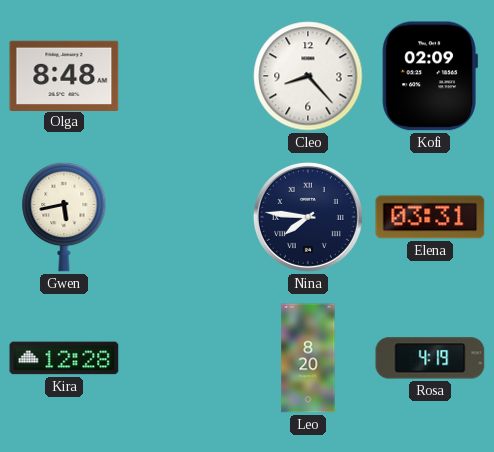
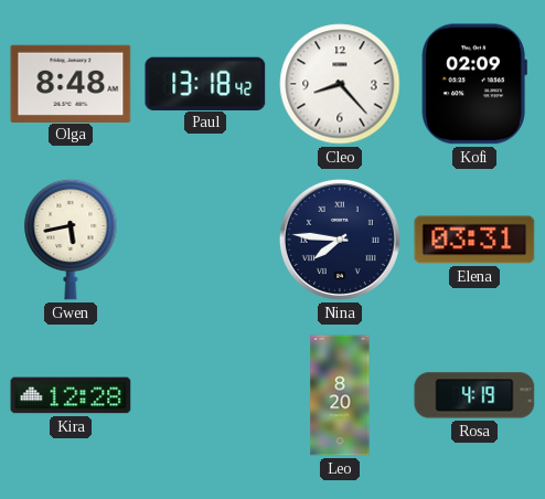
Paul: none -> 13:18 (205, 83)
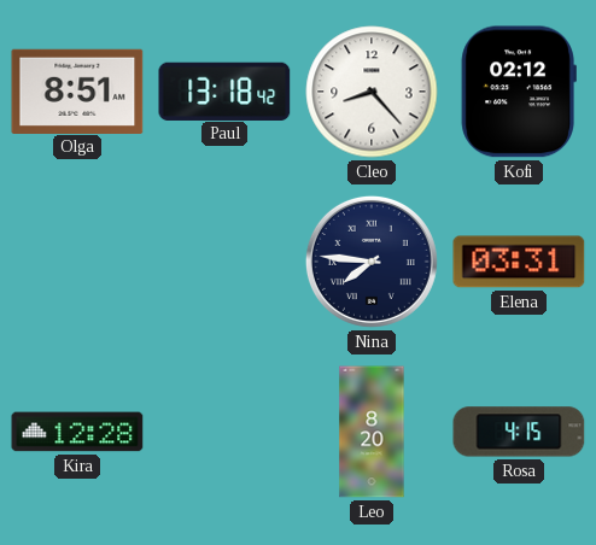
Olga: 8:48 -> 8:51 (77, 90)
Kofi: 02:09 -> 02:12 (519, 92)
Gwen: 5:43 -> none (71, 240)
Rosa: 4:19 -> 4:15 (519, 432)
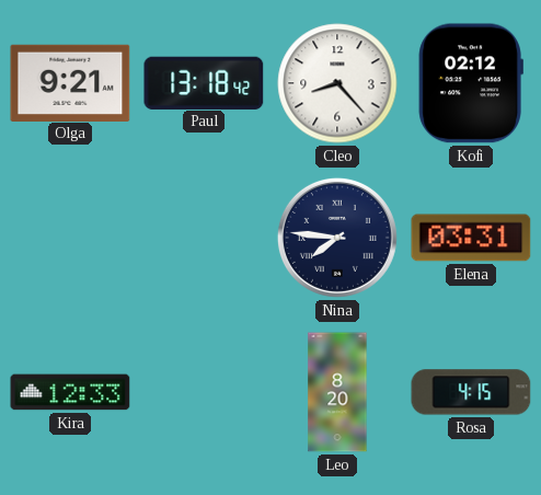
Olga: 8:51 -> 9:21 (70, 82)
Kira: 12:28 -> 12:33 (70, 392)
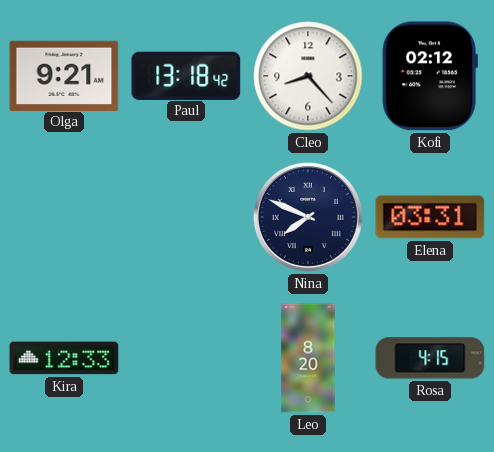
Nina: 7:46 -> 7:49 (308, 217)
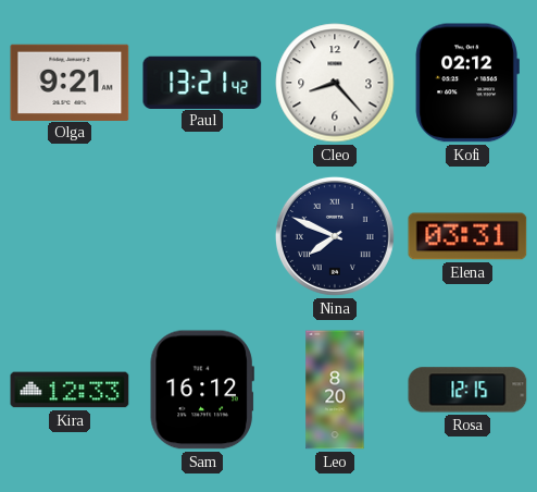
Paul: 13:18 -> 13:21 (202, 82)
Sam: none -> 16:12 (202, 390)
Rosa: 4:15 -> 12:15 (467, 390)
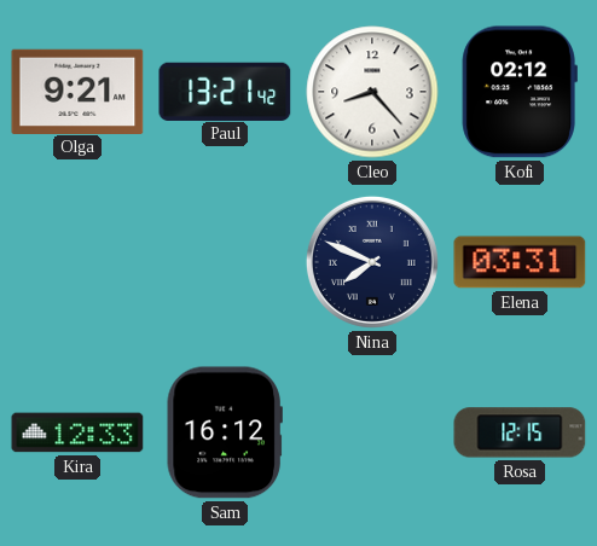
Leo: 8:20 -> none (335, 390)
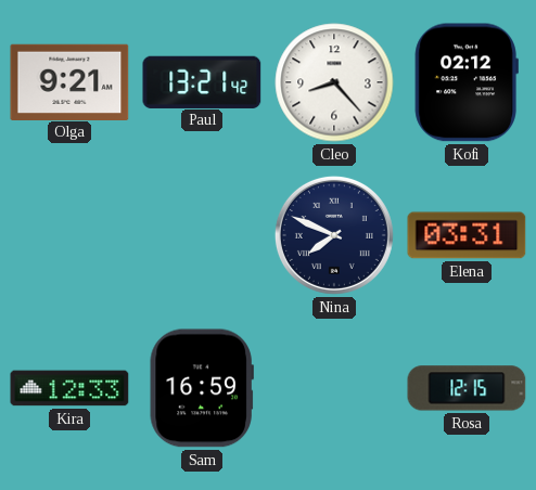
Sam: 16:12 -> 16:59 (202, 388)
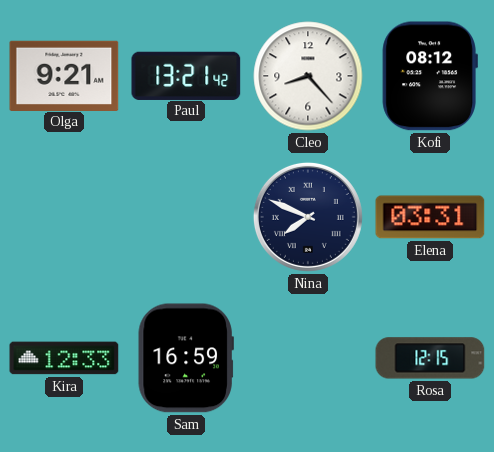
Kofi: 02:12 -> 08:12 (430, 76)
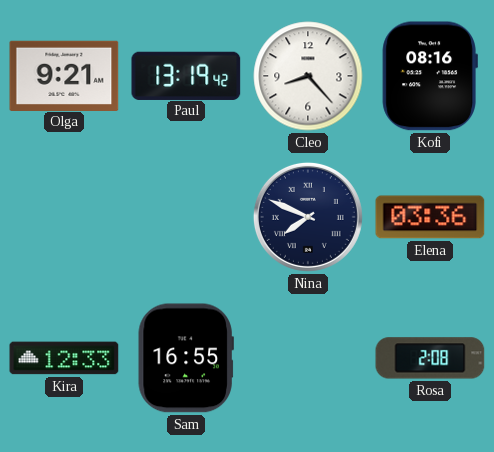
Paul: 13:21 -> 13:19 (186, 75)
Kofi: 08:12 -> 08:16 (430, 76)
Elena: 03:31 -> 03:36 (430, 217)
Sam: 16:59 -> 16:55 (186, 358)
Rosa: 12:15 -> 2:08 (430, 358)
